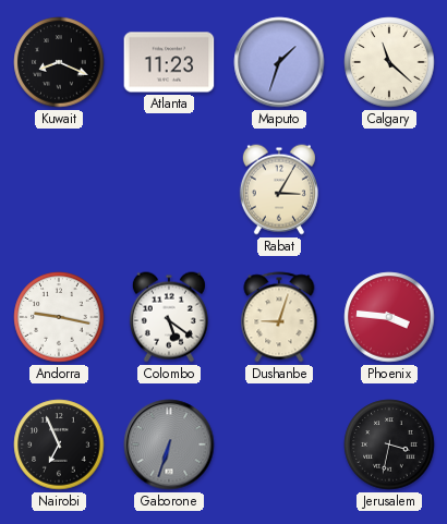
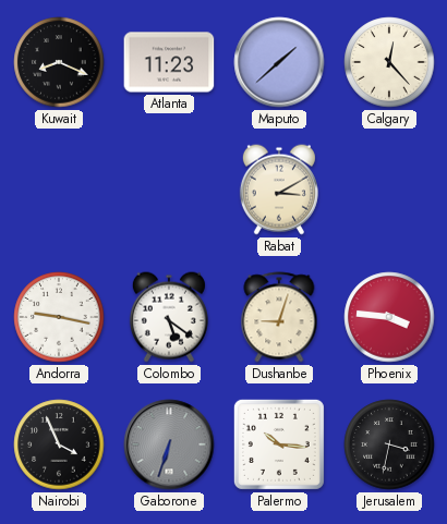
Maputo: 1:33 -> 1:38 (279, 62)
Calgary: 11:22 -> 12:23 (389, 62)
Rabat: 3:05 -> 3:10 (279, 190)
Nairobi: 6:56 -> 3:56 (59, 444)
Palermo: none -> 10:16 (279, 444)
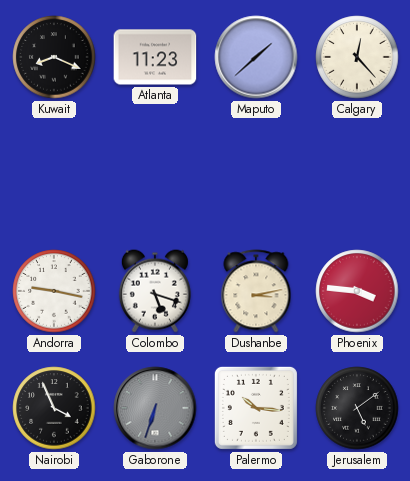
Rabat: 3:10 -> none (279, 190)
Colombo: 5:21 -> 5:18 (155, 291)
Dushanbe: 9:03 -> 3:13 (256, 291)
Jerusalem: 3:32 -> 5:09 (357, 408)
